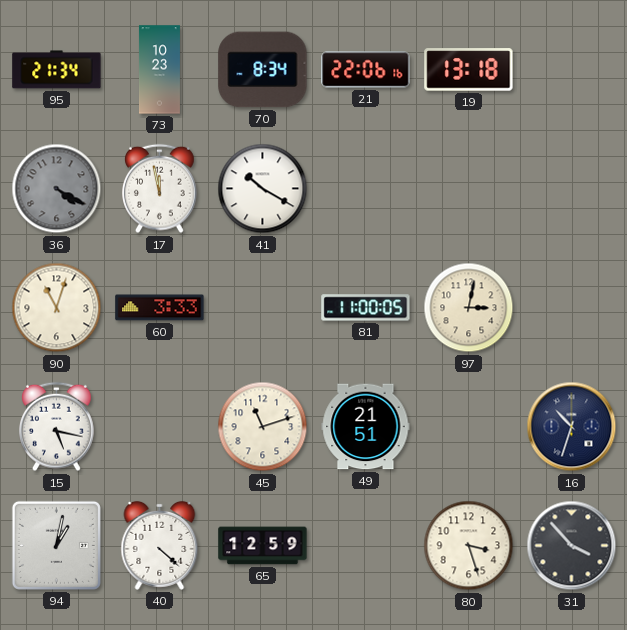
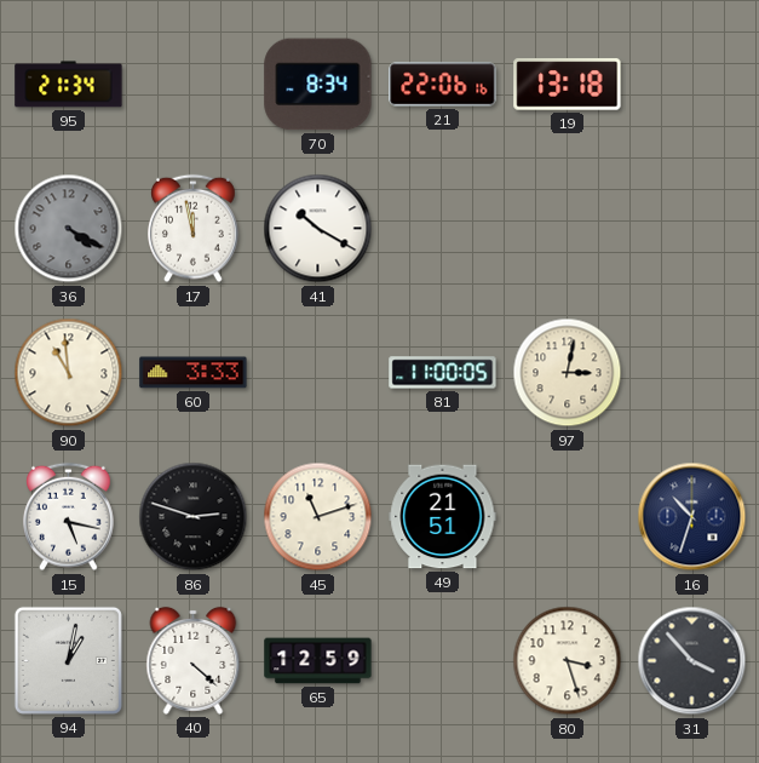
73: 10:23 -> none (159, 70)
90: 11:03 -> 10:59 (69, 373)
86: none -> 2:48 (194, 517)
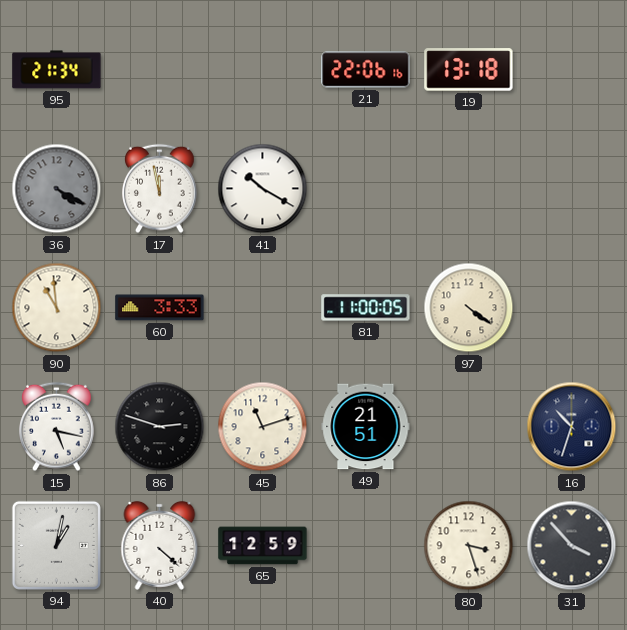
70: 8:34 -> none (318, 85)
97: 3:02 -> 4:21 (469, 308)
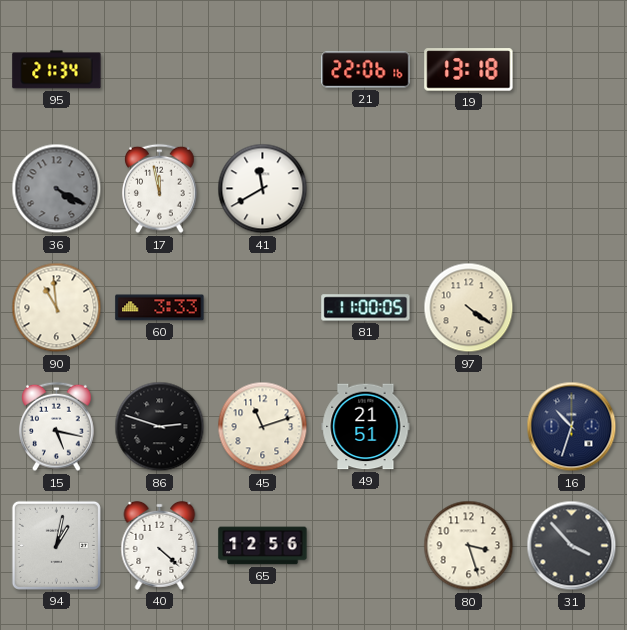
41: 10:20 -> 11:40 (263, 189)
65: 12:59 -> 12:56 (263, 546)
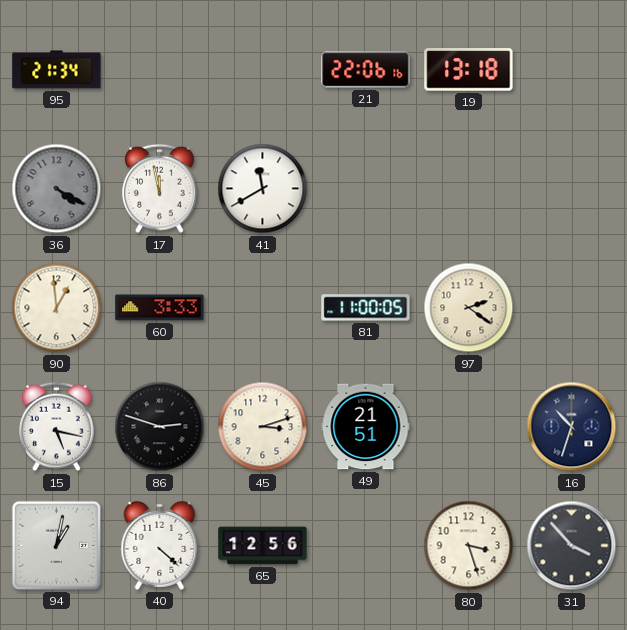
90: 10:59 -> 12:59 (57, 308)
97: 4:21 -> 2:21 (469, 308)
45: 11:12 -> 3:12 (263, 427)
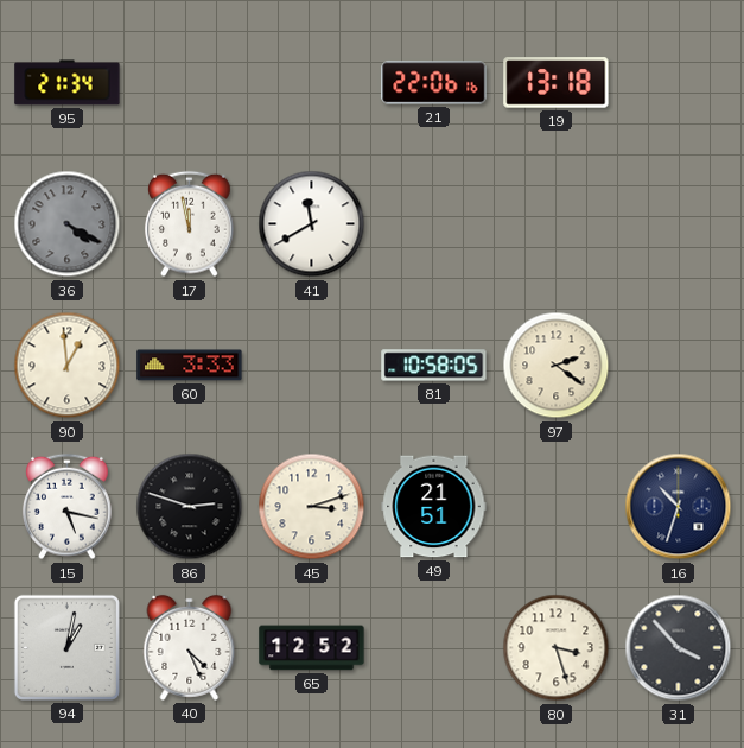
81: 11:00 -> 10:58 (434, 366)
40: 4:22 -> 4:26 (190, 647)
65: 12:56 -> 12:52 (312, 648)
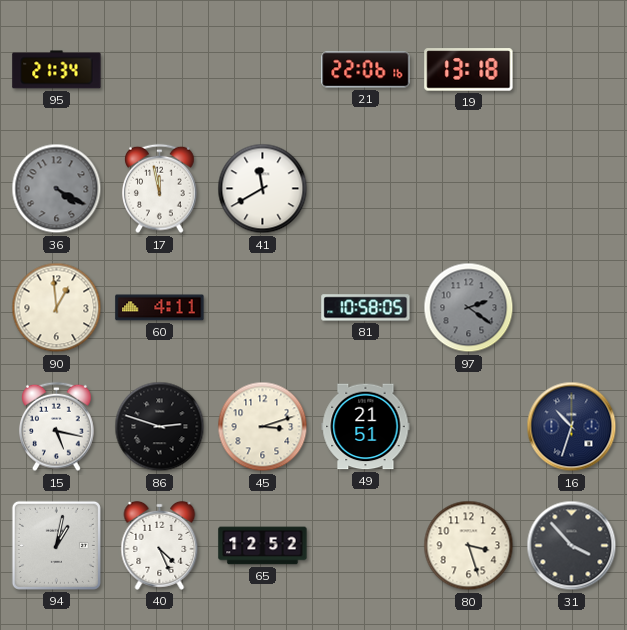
60: 3:33 -> 4:11 (160, 308)
97 dial: cream -> grey (469, 308)
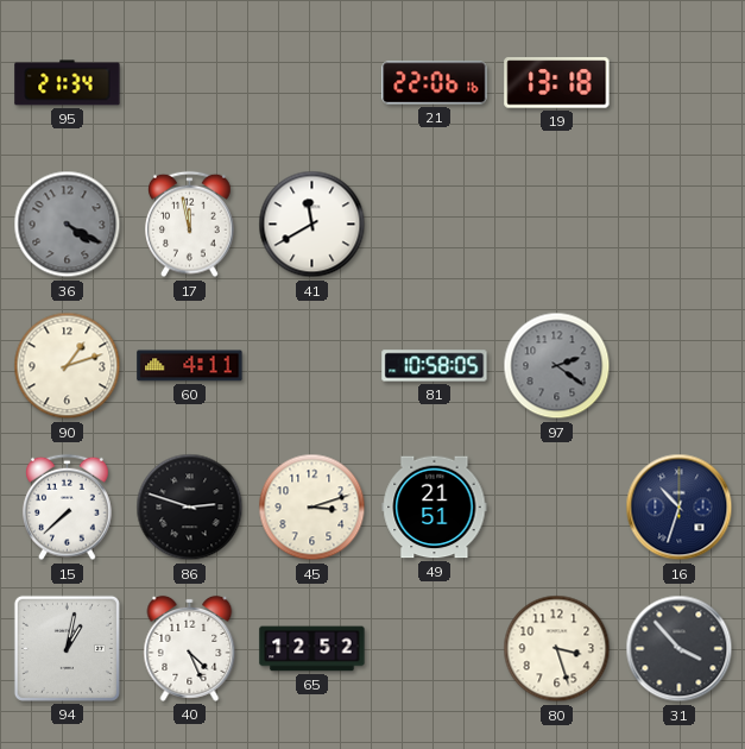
90: 12:59 -> 1:12 (68, 366)
15: 5:17 -> 7:38 (68, 508)
